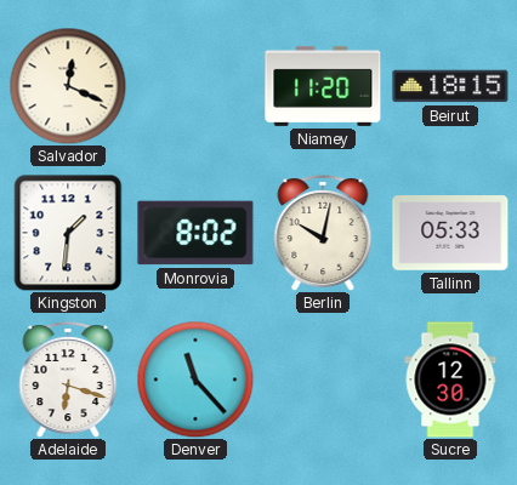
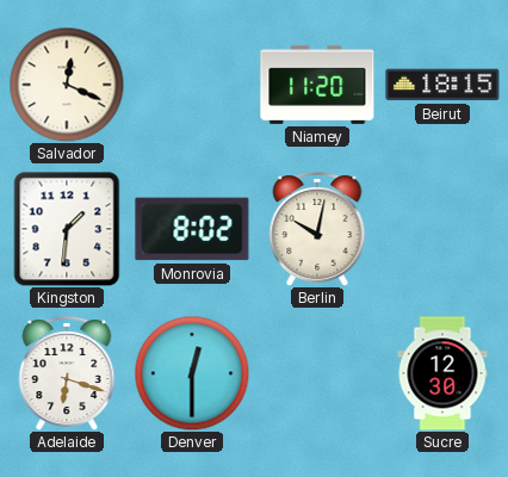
Tallinn: 05:33 -> none (450, 234)
Denver: 11:23 -> 12:30 (192, 373)
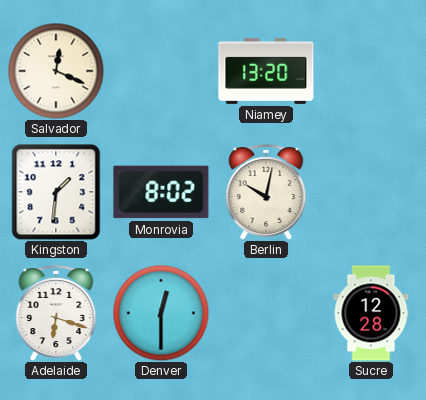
Niamey: 11:20 -> 13:20 (266, 71)
Beirut: 18:15 -> none (442, 85)
Sucre: 12:30 -> 12:28 (371, 313)
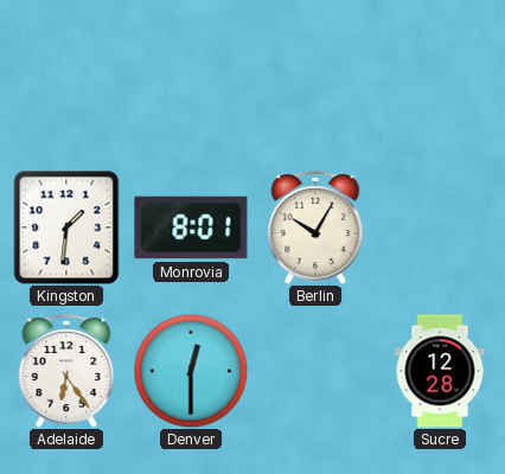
Salvador: 12:19 -> none (56, 71)
Niamey: 13:20 -> none (266, 71)
Monrovia: 8:02 -> 8:01 (191, 228)
Berlin: 10:02 -> 10:05 (315, 229)
Adelaide: 6:18 -> 6:24 (66, 372)
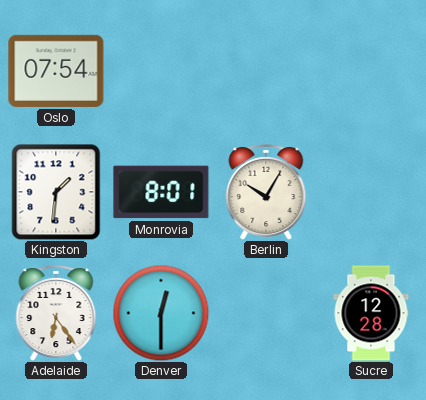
Oslo: none -> 07:54 (56, 71)
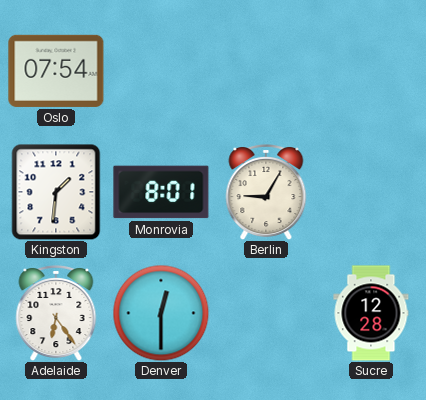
Berlin: 10:05 -> 9:05 (266, 193)
